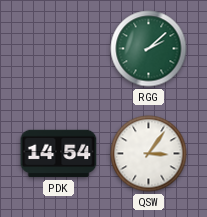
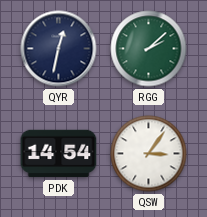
QYR: none -> 12:32 (59, 49)
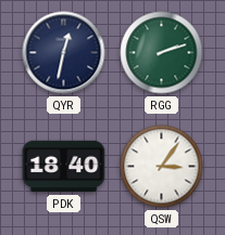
RGG: 2:08 -> 2:12 (162, 53)
PDK: 14:54 -> 18:40 (64, 167)
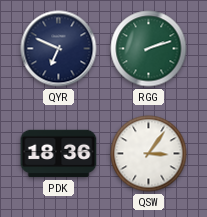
QYR: 12:32 -> 6:49 (59, 49)
PDK: 18:40 -> 18:36 (59, 154)
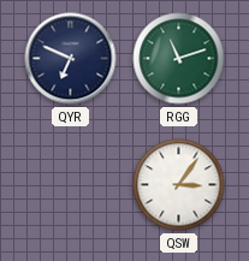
RGG: 2:12 -> 11:12 (179, 59)
PDK: 18:36 -> none (59, 154)
